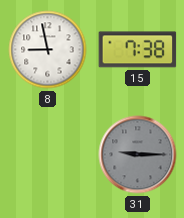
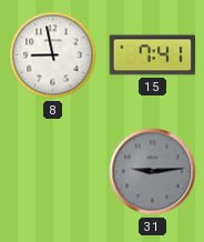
15: 7:38 -> 7:41 (153, 56)
31: 9:15 -> 9:14 (153, 172)
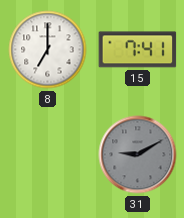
8: 8:58 -> 7:00 (48, 50)
31: 9:14 -> 9:10 (138, 155)
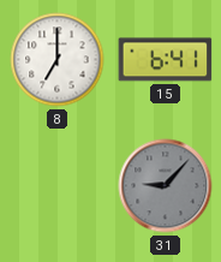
15: 7:41 -> 6:41 (166, 60)
31: 9:10 -> 9:07 (166, 186)
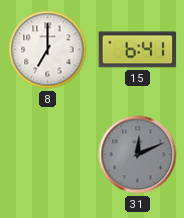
31: 9:07 -> 12:11 (138, 155)
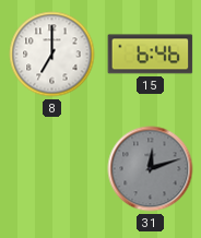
15: 6:41 -> 6:46 (151, 55)
31: 12:11 -> 12:12 (151, 169)
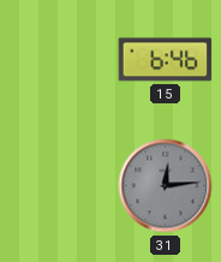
8: 7:00 -> none (52, 55)
31: 12:12 -> 12:14 (166, 186)
